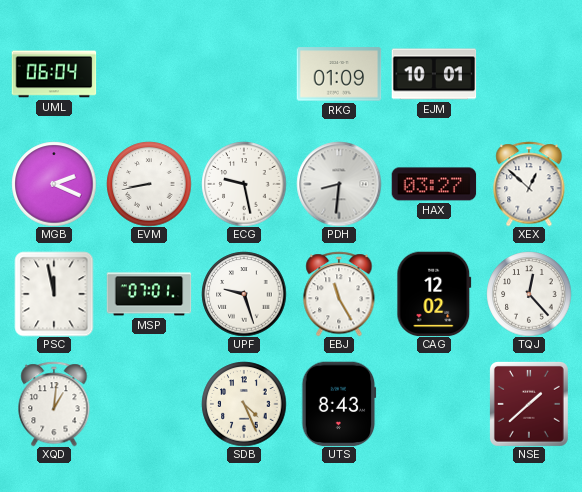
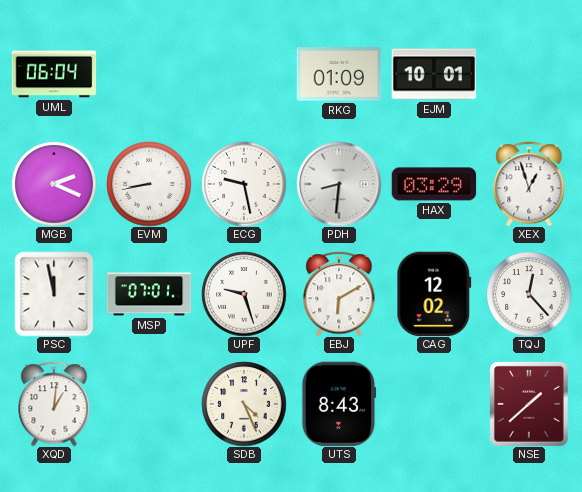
HAX: 03:27 -> 03:29 (434, 184)
XEX: 12:52 -> 12:57 (529, 184)
EBJ: 11:25 -> 6:10 (339, 294)
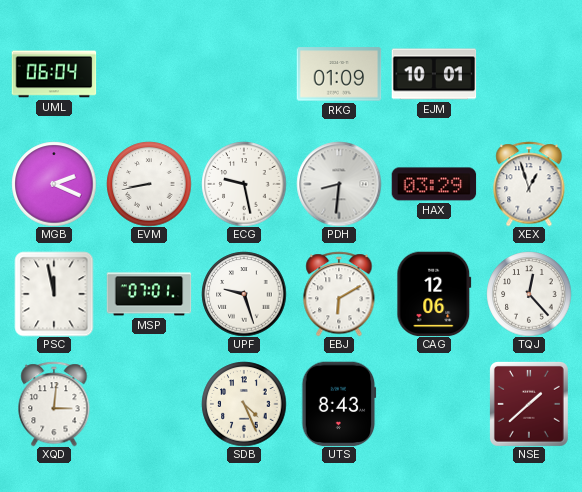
CAG: 12:02 -> 12:06 (434, 294)
XQD: 1:01 -> 3:01 (54, 404)
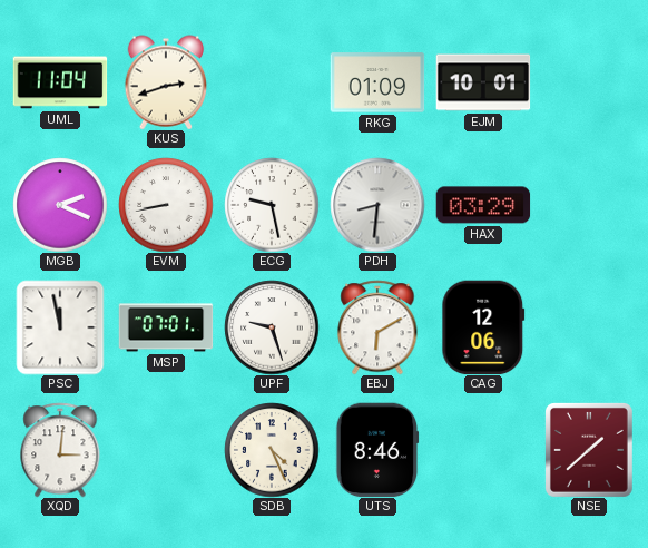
UML: 06:04 -> 11:04 (60, 82)
KUS: none -> 2:42 (166, 82)
XEX: 12:57 -> none (529, 184)
TQJ: 12:23 -> none (529, 294)
UTS: 8:43 -> 8:46 (377, 450)
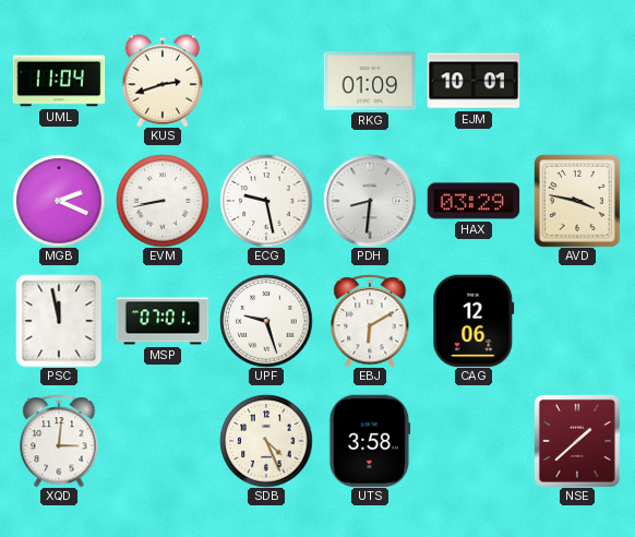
AVD: none -> 3:47 (577, 201)
UTS: 8:46 -> 3:58 (370, 441)
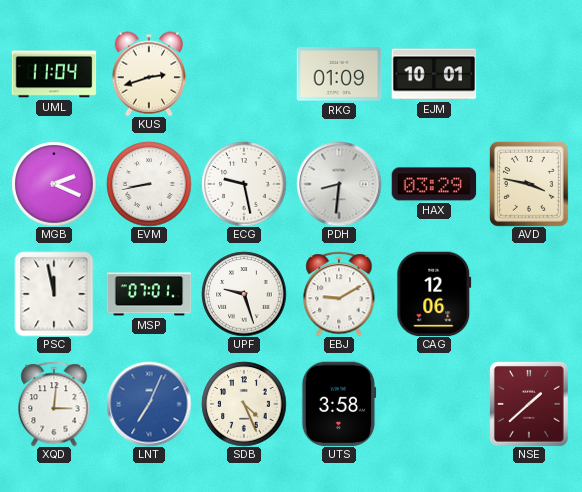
EBJ: 6:10 -> 9:10 (339, 294)
LNT: none -> 7:04 (149, 404)
